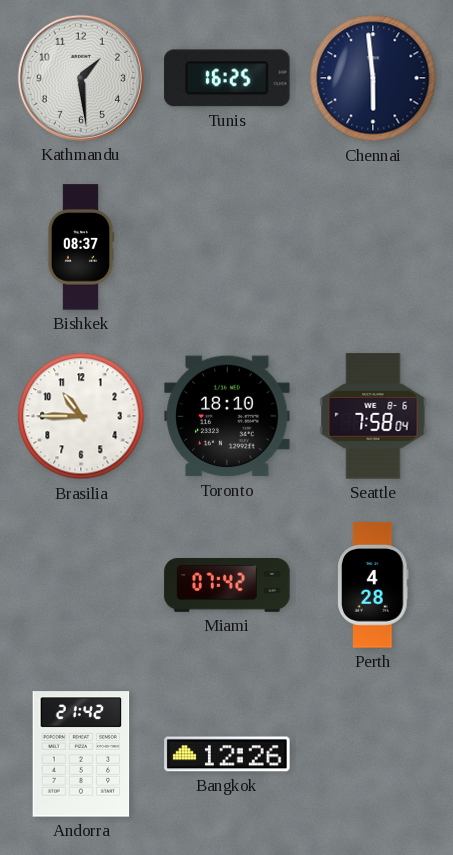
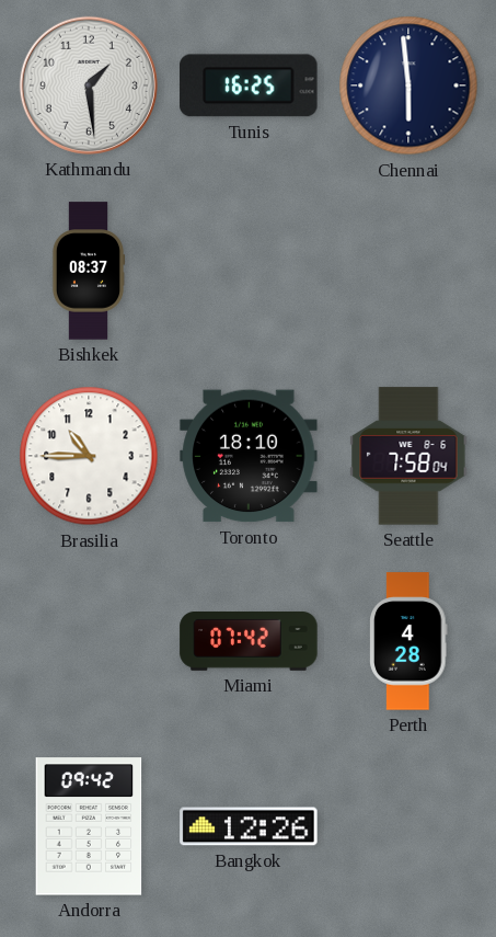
Andorra: 21:42 -> 09:42 (89, 826)
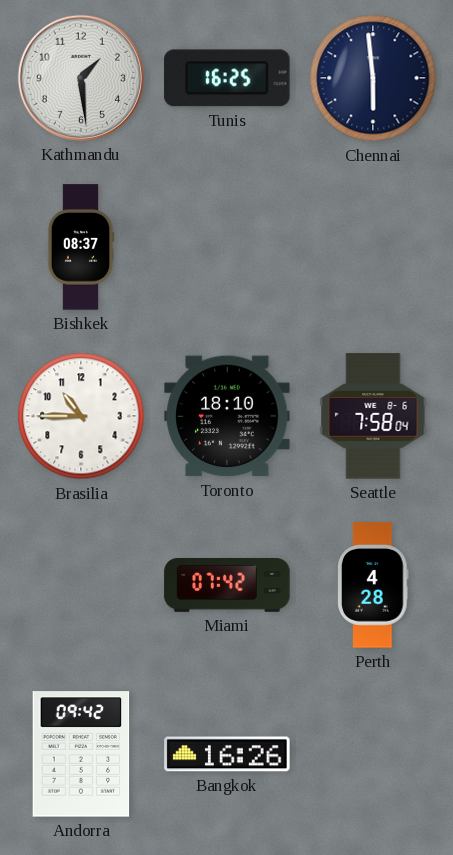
Bangkok: 12:26 -> 16:26 (227, 754)
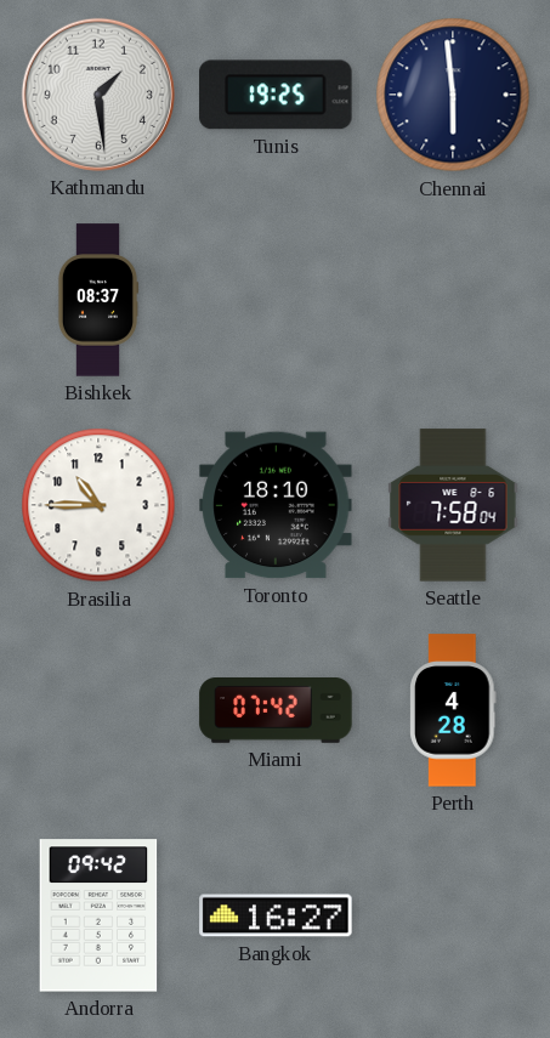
Tunis: 16:25 -> 19:25 (276, 95)
Bangkok: 16:26 -> 16:27 (276, 915)
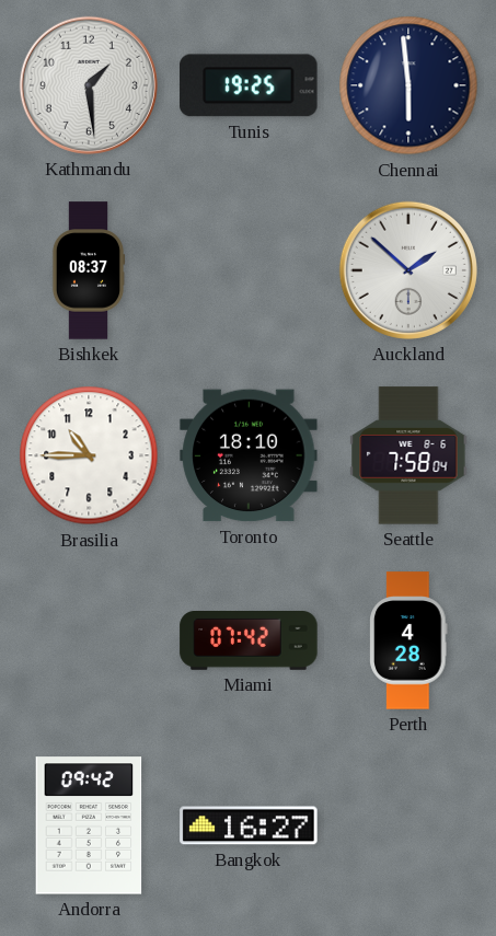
Auckland: none -> 1:52 (408, 270)
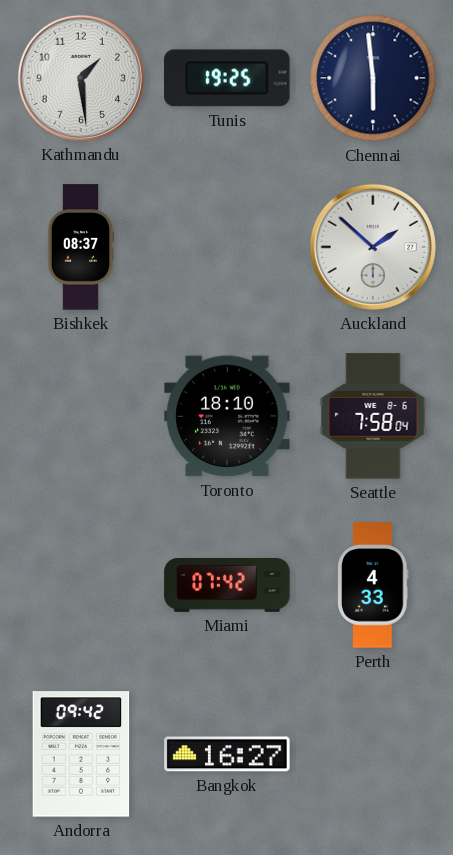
Brasilia: 10:45 -> none (89, 455)
Perth: 4:28 -> 4:33 (373, 585)
